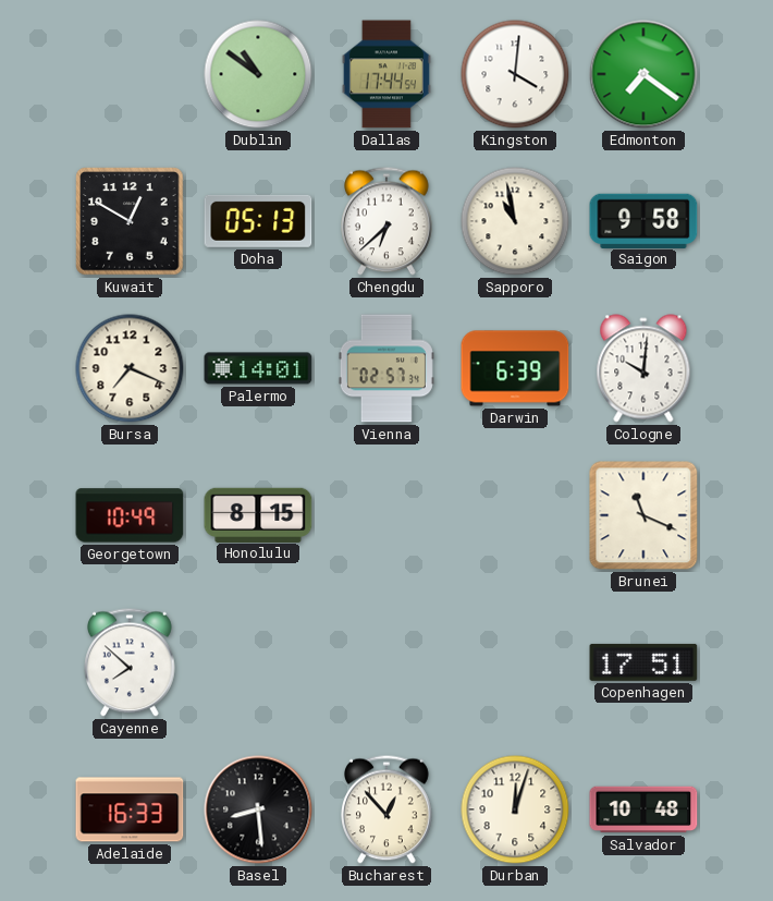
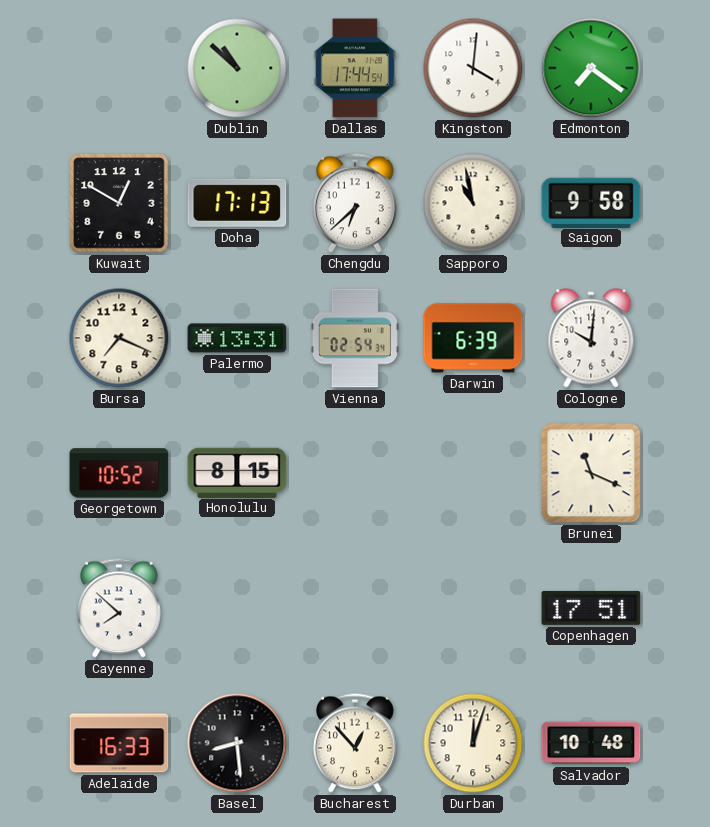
Dublin: 10:51 -> 10:52 (237, 68)
Doha: 05:13 -> 17:13 (237, 203)
Palermo: 14:01 -> 13:31 (237, 338)
Vienna: 02:57 -> 02:54 (355, 338)
Georgetown: 10:49 -> 10:52 (119, 473)
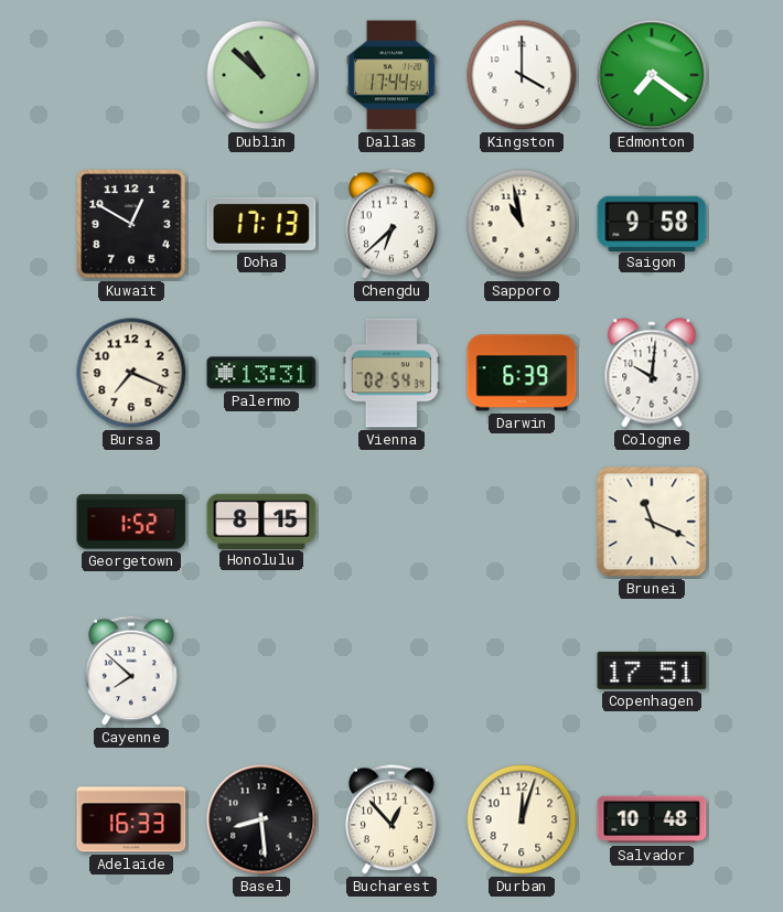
Kingston: 4:01 -> 4:00 (522, 75)
Georgetown: 10:52 -> 1:52 (131, 522)
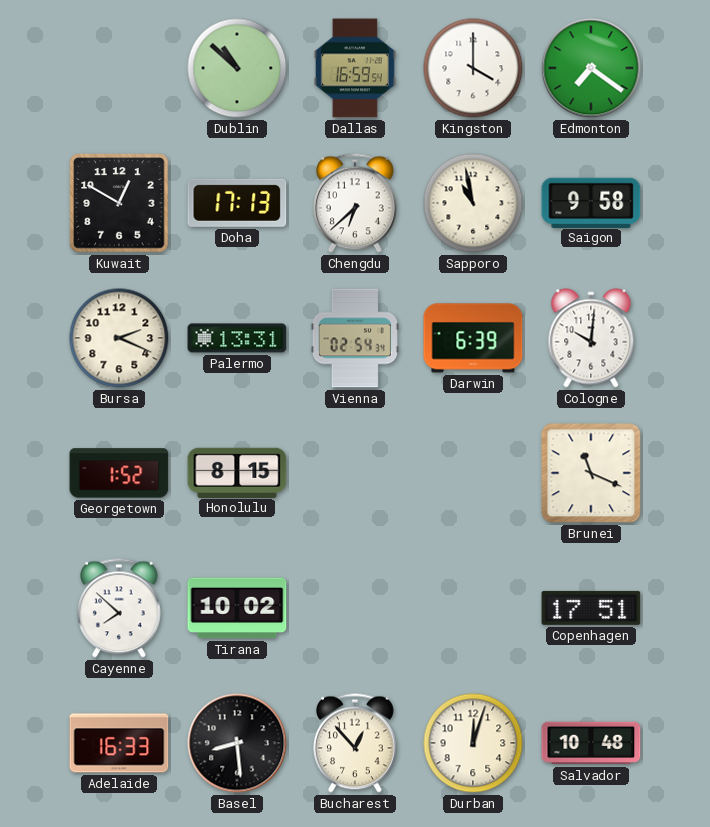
Dallas: 17:44 -> 16:59 (355, 68)
Bursa: 7:19 -> 2:19 (119, 338)
Tirana: none -> 10:02 (237, 608)
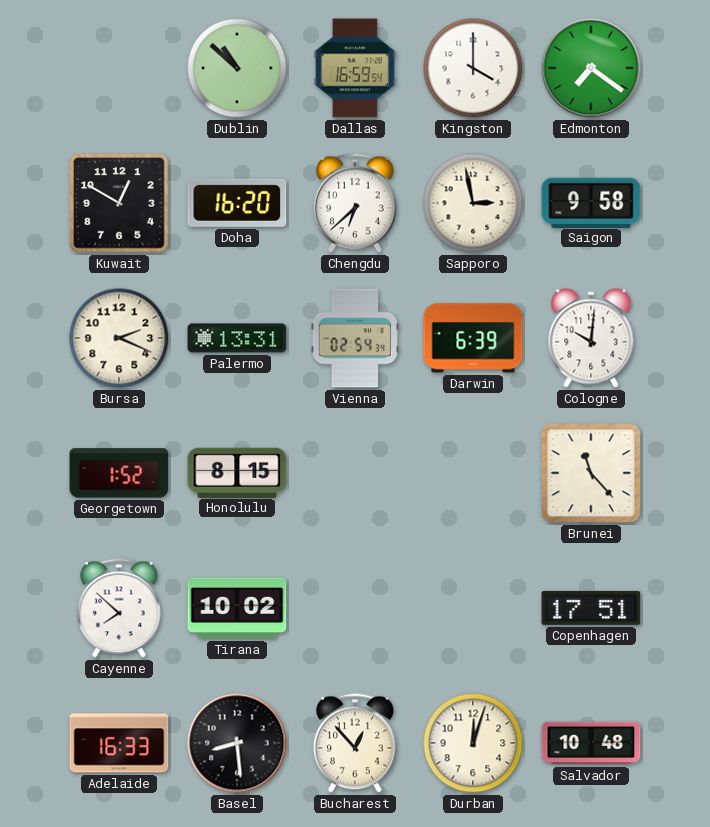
Doha: 17:13 -> 16:20 (237, 203)
Sapporo: 10:58 -> 2:58 (473, 203)
Brunei: 11:19 -> 11:23 (591, 473)
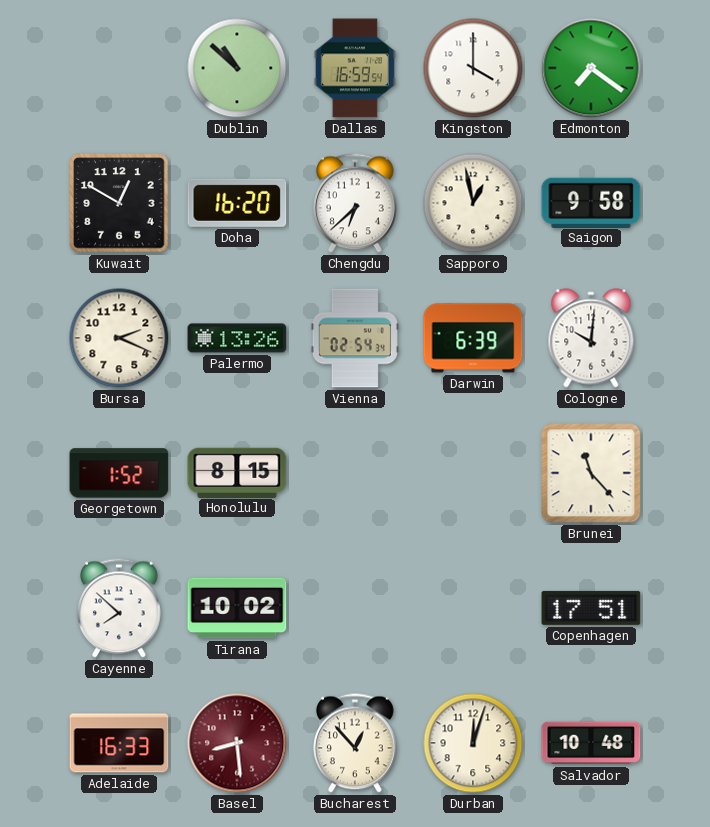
Sapporo: 2:58 -> 12:58 (473, 203)
Palermo: 13:31 -> 13:26 (237, 338)
Basel dial: black -> burgundy (237, 743)
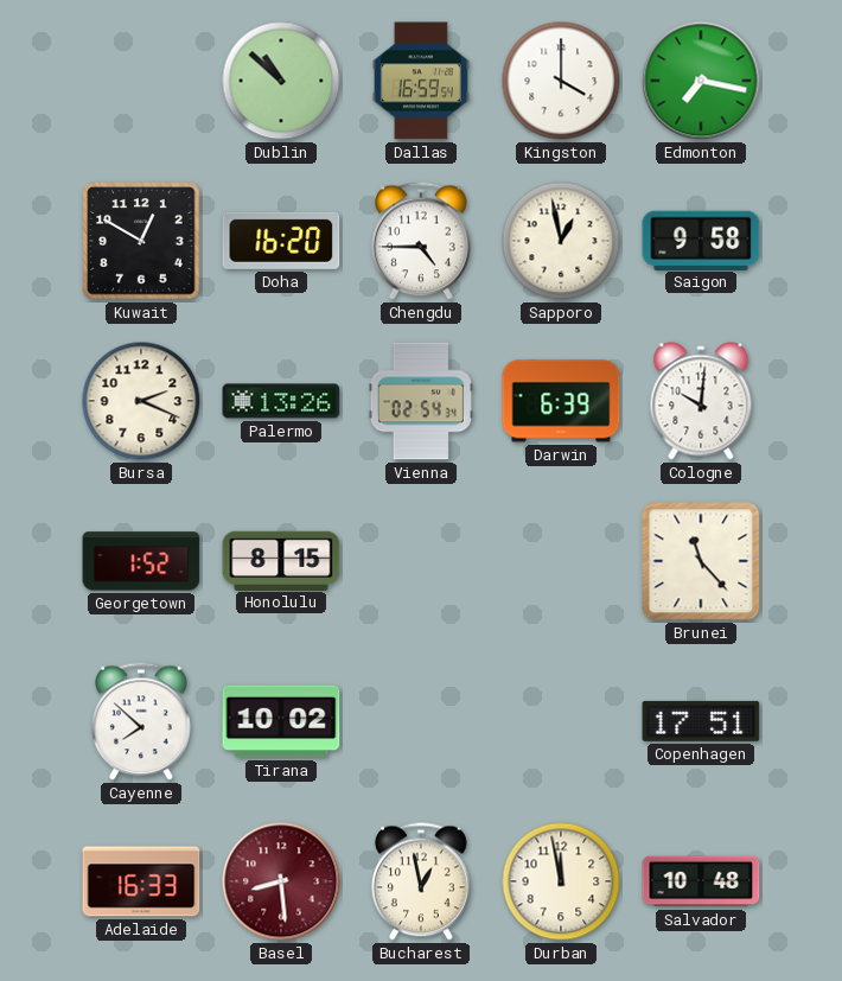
Edmonton: 7:21 -> 7:17 (701, 81)
Chengdu: 6:38 -> 4:45 (422, 241)
Bucharest: 12:53 -> 12:58 (422, 881)
Durban: 12:03 -> 11:58 (561, 881)
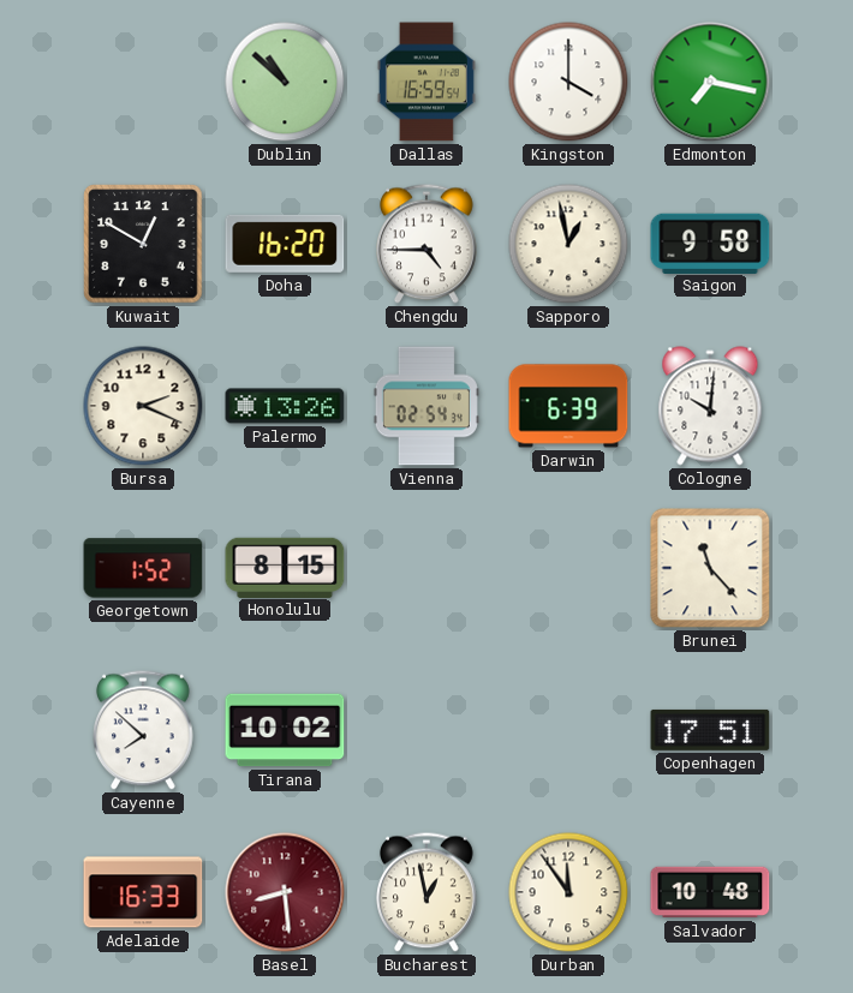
Durban: 11:58 -> 11:54 (568, 892)
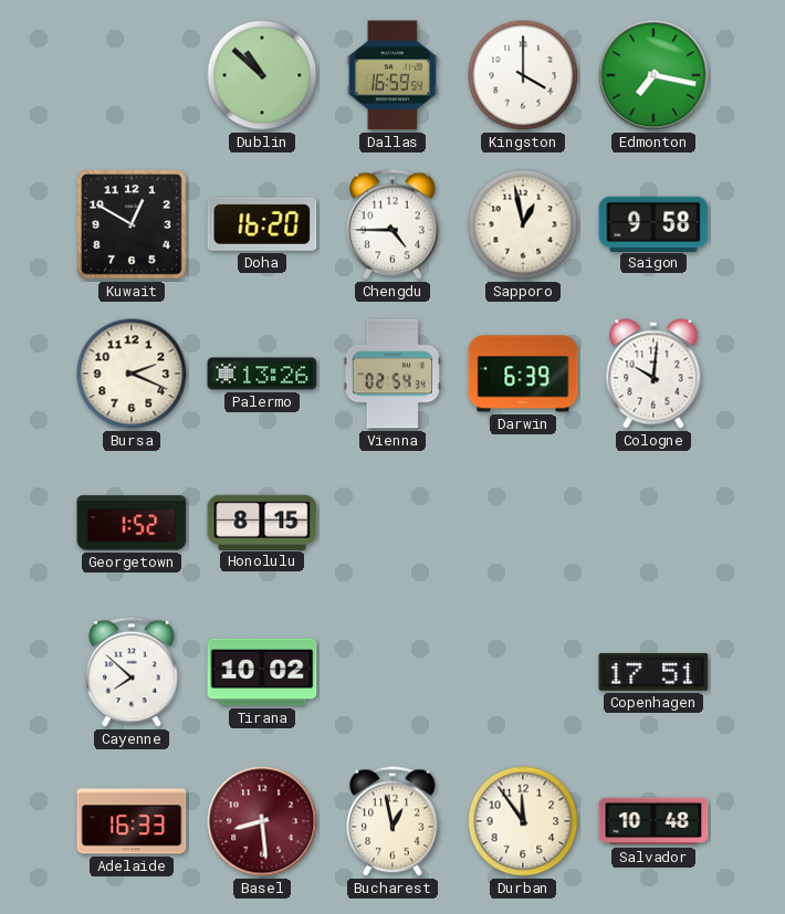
Brunei: 11:23 -> none (710, 568)
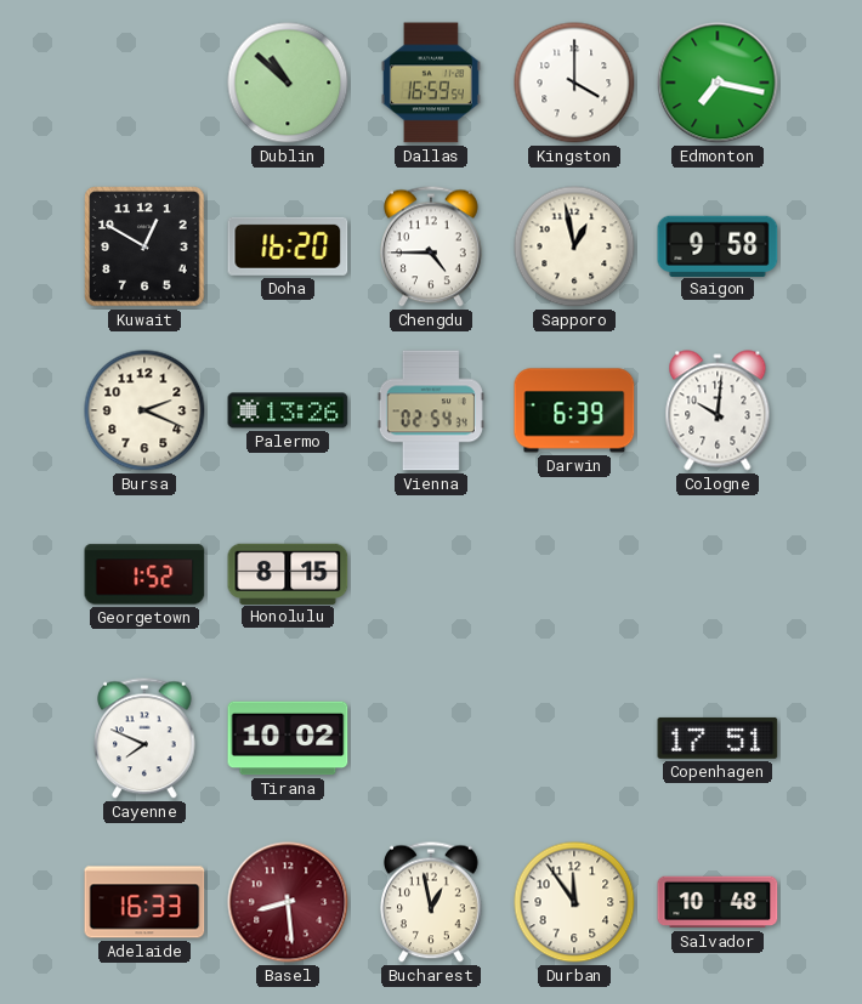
Cayenne: 7:52 -> 7:49 (146, 738)
